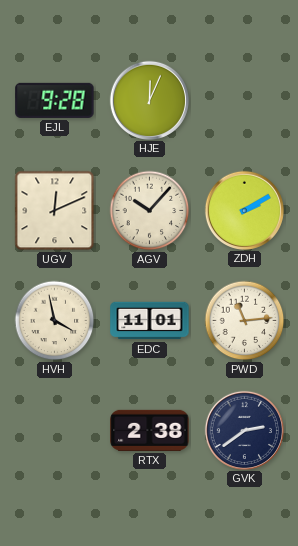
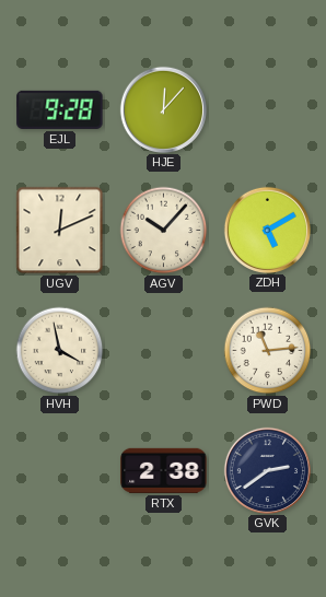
HJE: 12:04 -> 12:07 (163, 109)
ZDH: 2:10 -> 5:10 (267, 230)
EDC: 11:01 -> none (150, 321)
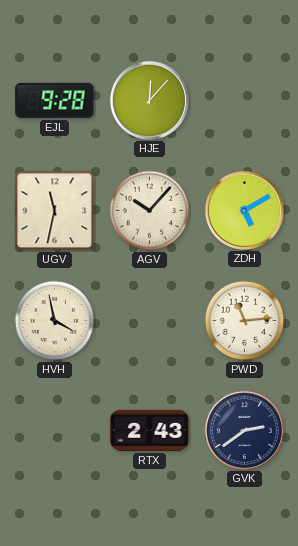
UGV: 12:11 -> 11:32 (55, 211)
RTX: 2:38 -> 2:43 (150, 430)
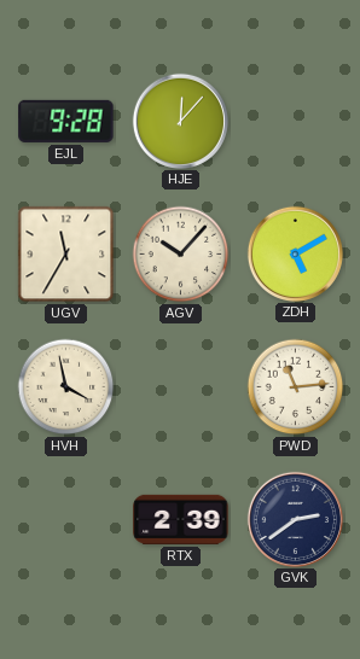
UGV: 11:32 -> 11:35 (66, 255)
RTX: 2:43 -> 2:39 (181, 519)
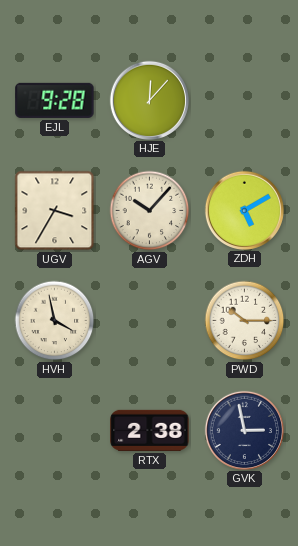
UGV: 11:35 -> 3:35 (55, 211)
PWD: 11:14 -> 10:15 (245, 321)
RTX: 2:39 -> 2:38 (150, 430)
GVK: 2:39 -> 2:58 (244, 430)
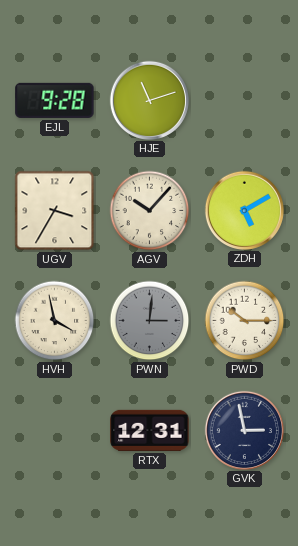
HJE: 12:07 -> 11:12 (149, 100)
PWN: none -> 3:01 (150, 321)
RTX: 2:38 -> 12:31 (150, 430)
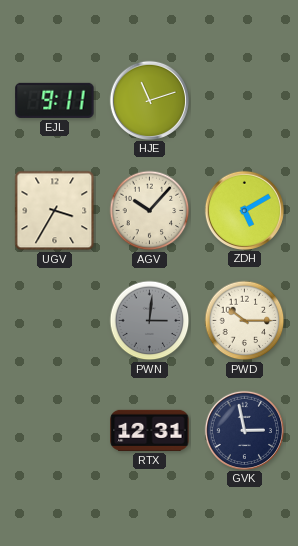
EJL: 9:28 -> 9:11 (55, 100)
HVH: 3:58 -> none (55, 321)
